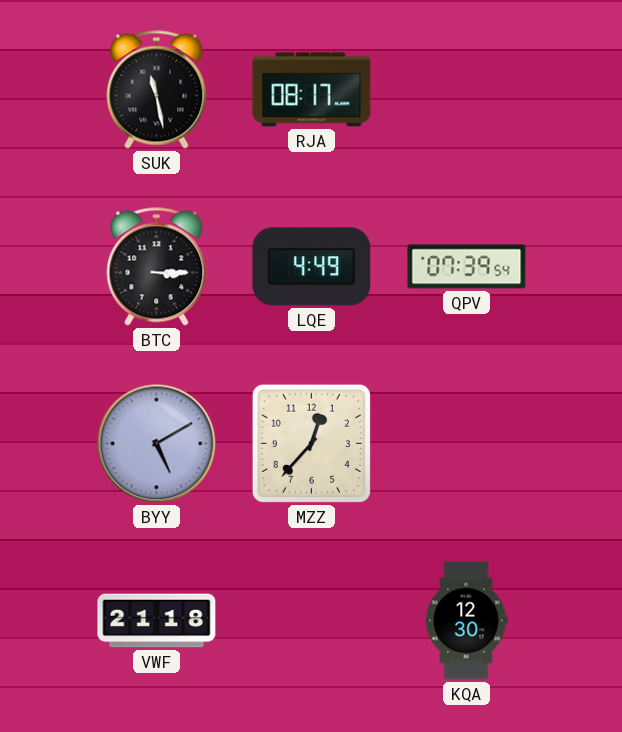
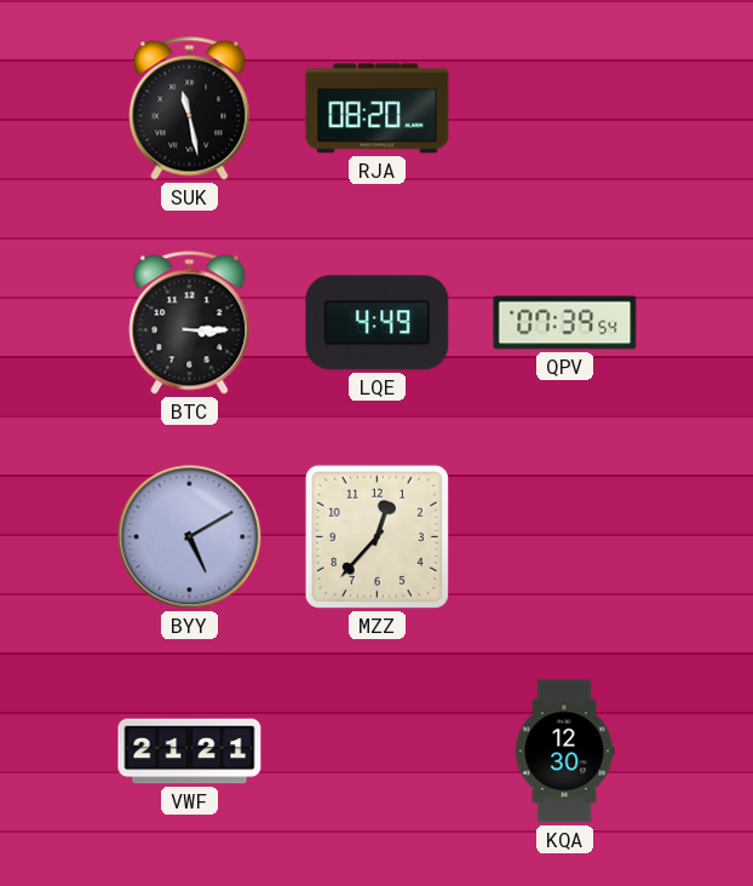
RJA: 08:17 -> 08:20 (378, 109)
VWF: 21:18 -> 21:21 (190, 752)
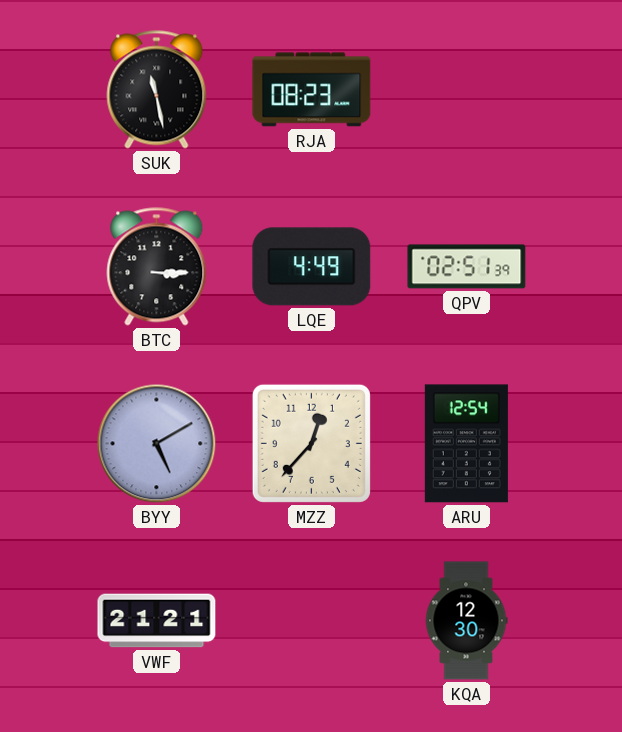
RJA: 08:20 -> 08:23 (312, 90)
QPV: 07:39 -> 02:51 (467, 267)
ARU: none -> 12:54 (466, 444)
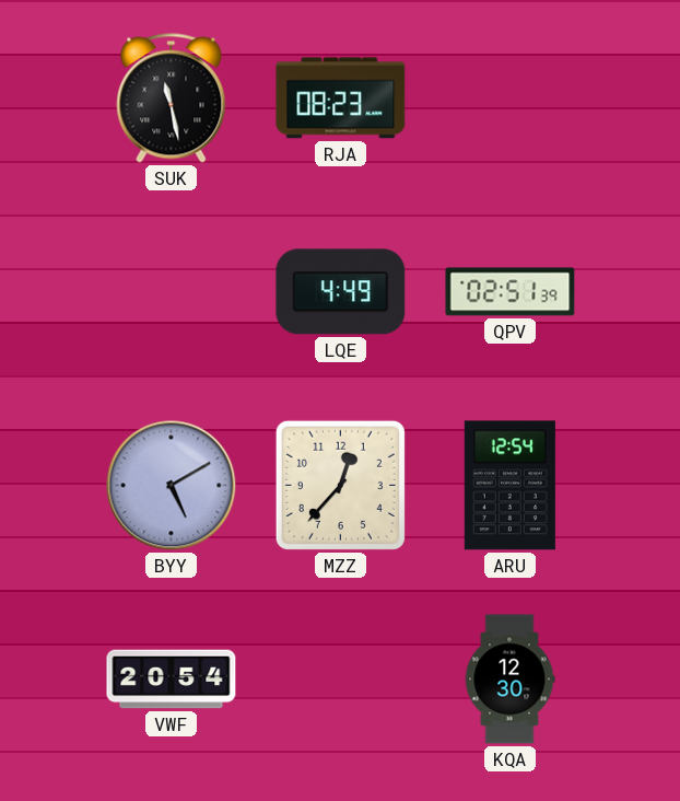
BTC: 3:15 -> none (157, 267)
VWF: 21:21 -> 20:54 (172, 680)
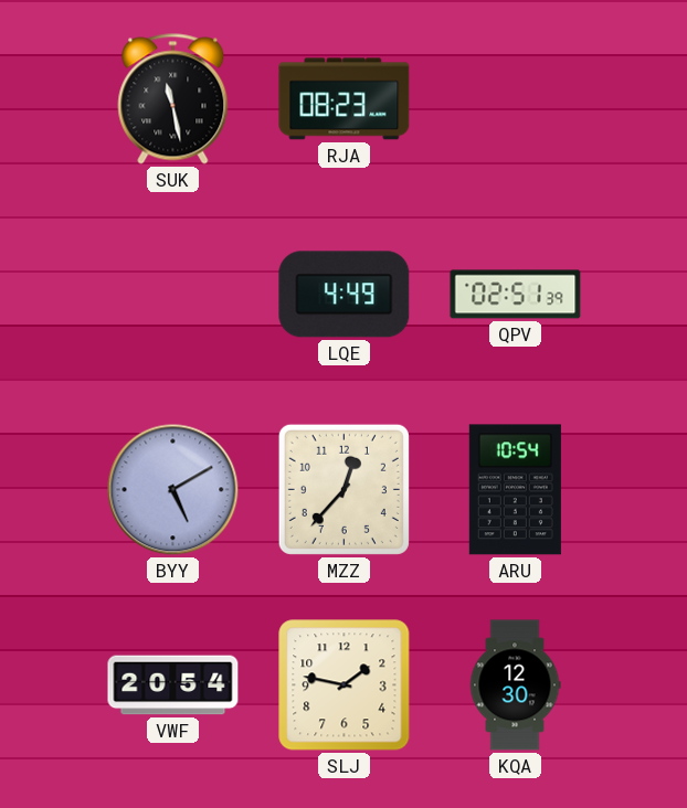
ARU: 12:54 -> 10:54 (515, 490)
SLJ: none -> 1:47 (345, 685)
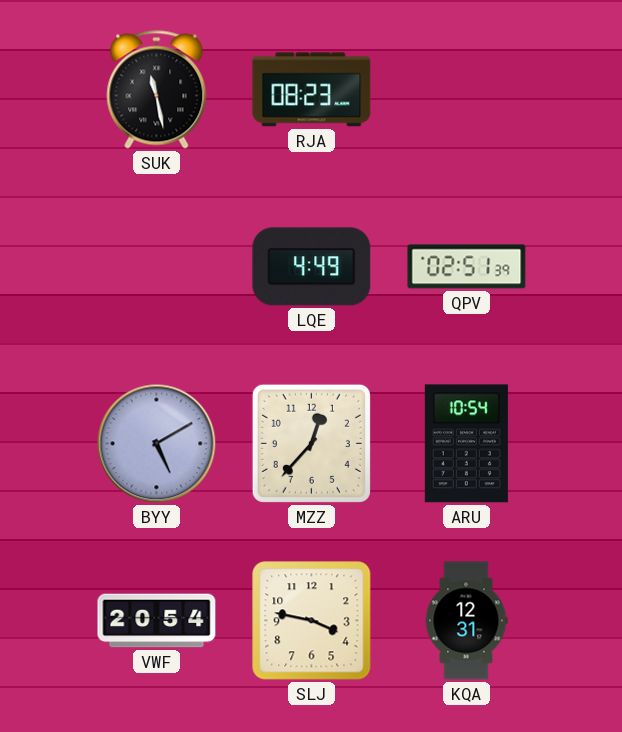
SLJ: 1:47 -> 3:47 (312, 621)
KQA: 12:30 -> 12:31 (466, 621)
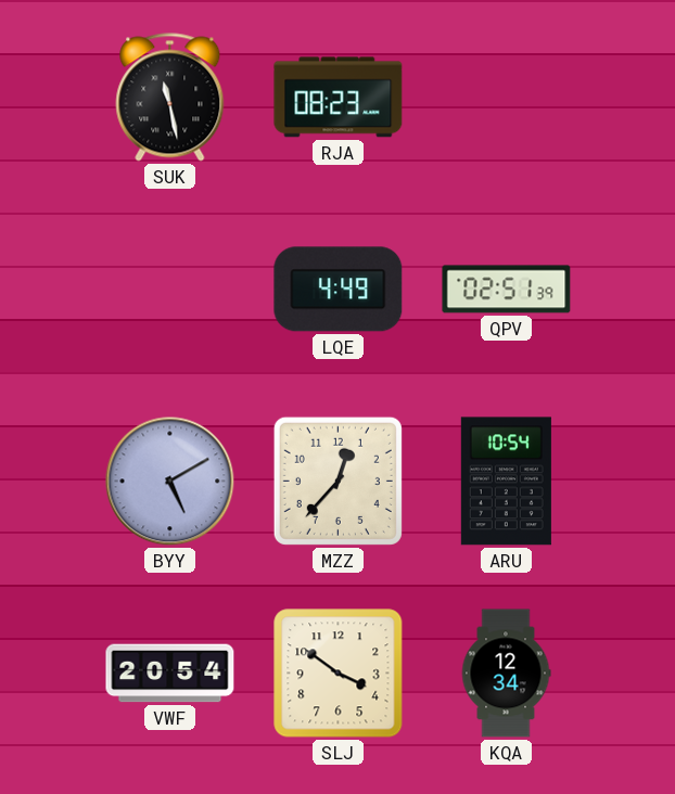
SLJ: 3:47 -> 3:51 (339, 674)
KQA: 12:31 -> 12:34 (506, 674)
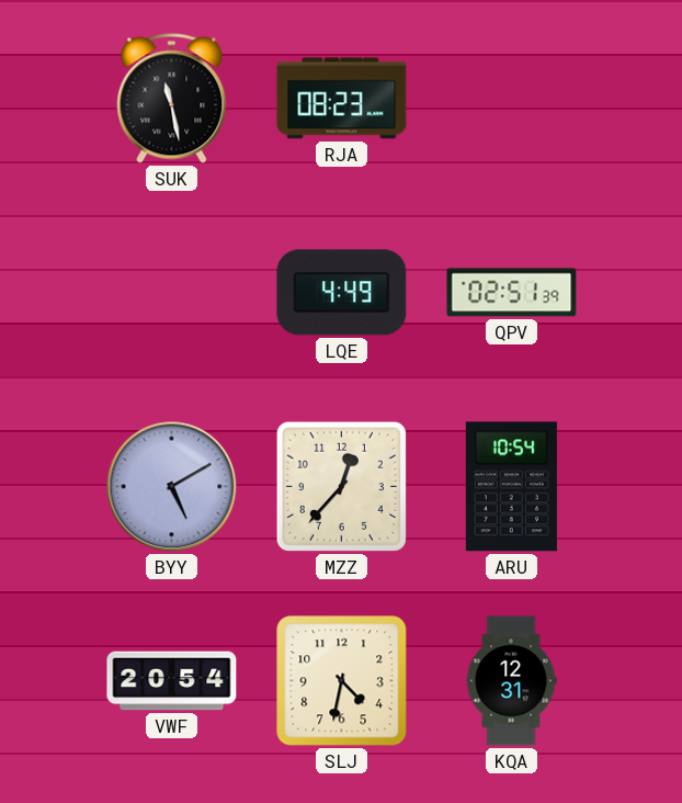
SLJ: 3:51 -> 4:32 (342, 681)
KQA: 12:34 -> 12:31 (511, 681)
